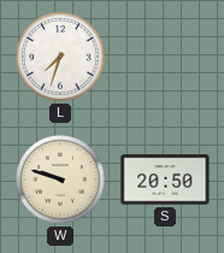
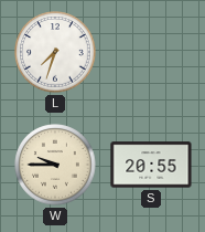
W: 9:48 -> 9:45 (55, 165)
S: 20:50 -> 20:55 (151, 165)
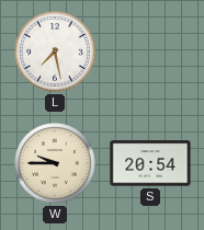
L: 7:33 -> 7:28 (55, 51)
S: 20:55 -> 20:54 (150, 163)
